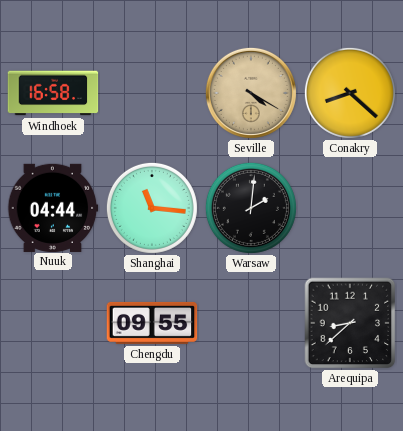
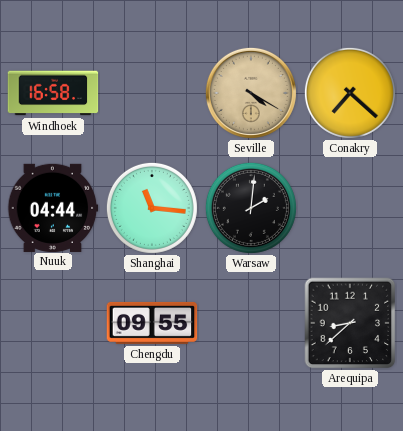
Conakry: 8:22 -> 7:22 (350, 93)
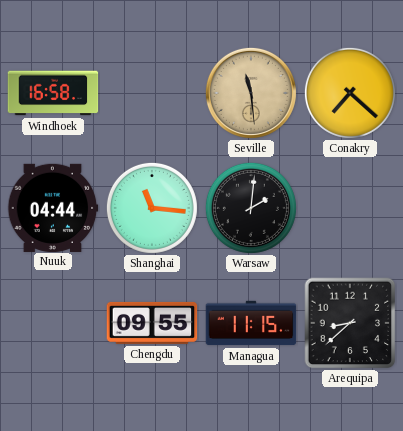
Seville: 4:20 -> 11:29 (251, 93)
Managua: none -> 11:15 (251, 323)
